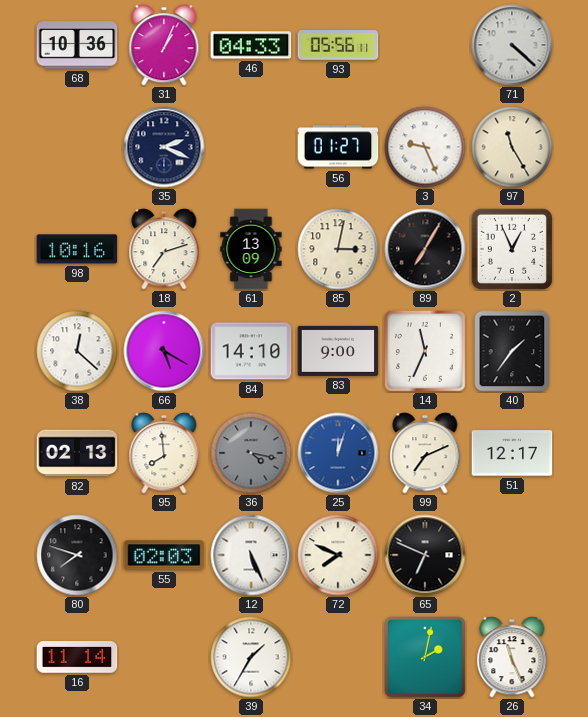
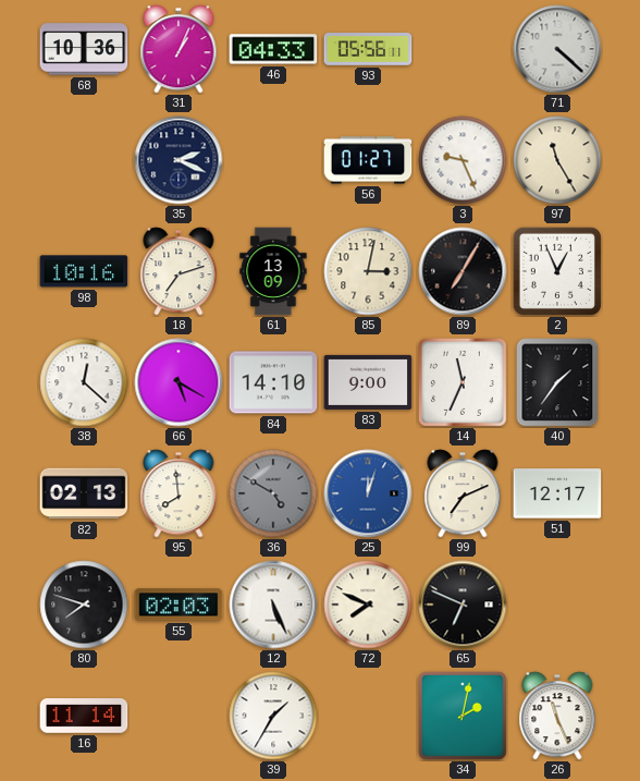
36: 4:17 -> 4:50 (273, 493)
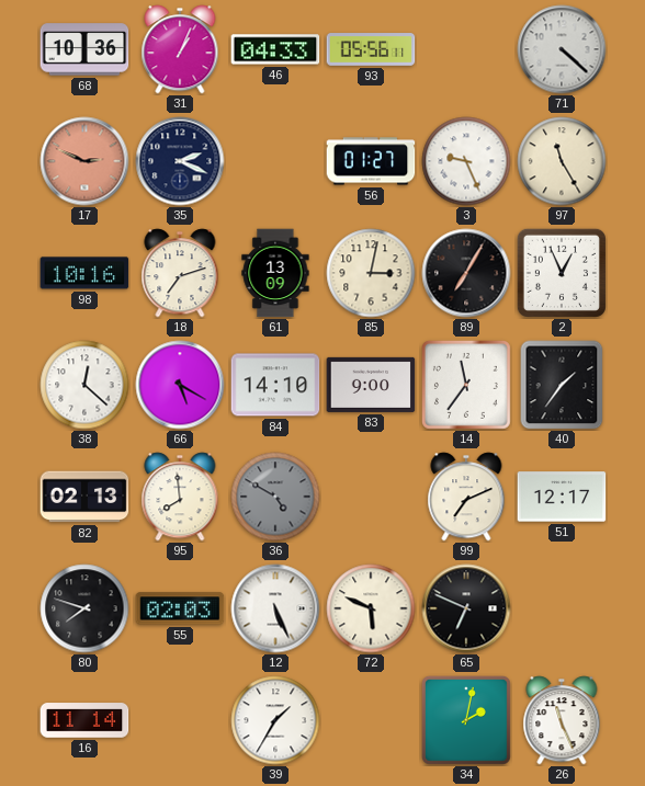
17: none -> 2:49 (84, 161)
14: 11:34 -> 11:36 (466, 385)
25: 12:03 -> none (368, 493)
72: 7:49 -> 5:49 (371, 608)
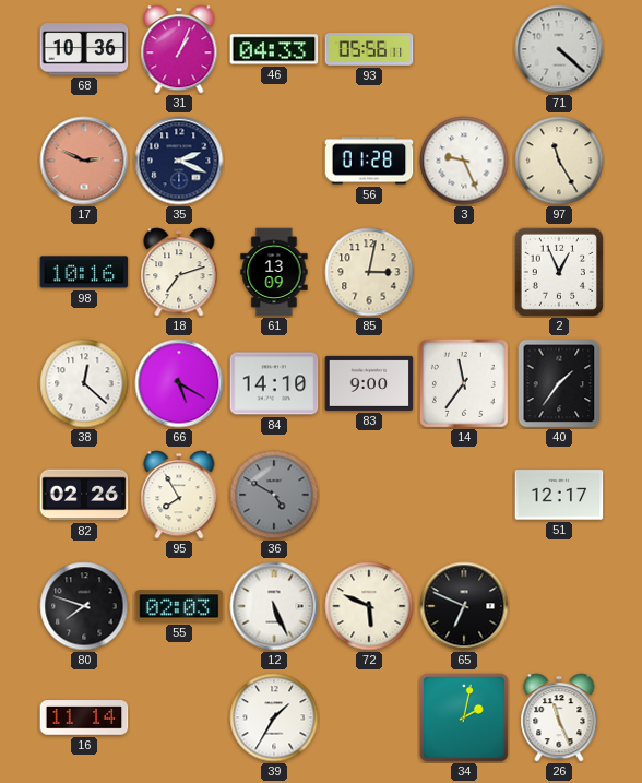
56: 01:27 -> 01:28 (369, 161)
89: 7:05 -> none (466, 273)
82: 02:13 -> 02:26 (84, 495)
95: 7:59 -> 7:55 (179, 495)
99: 7:11 -> none (466, 497)
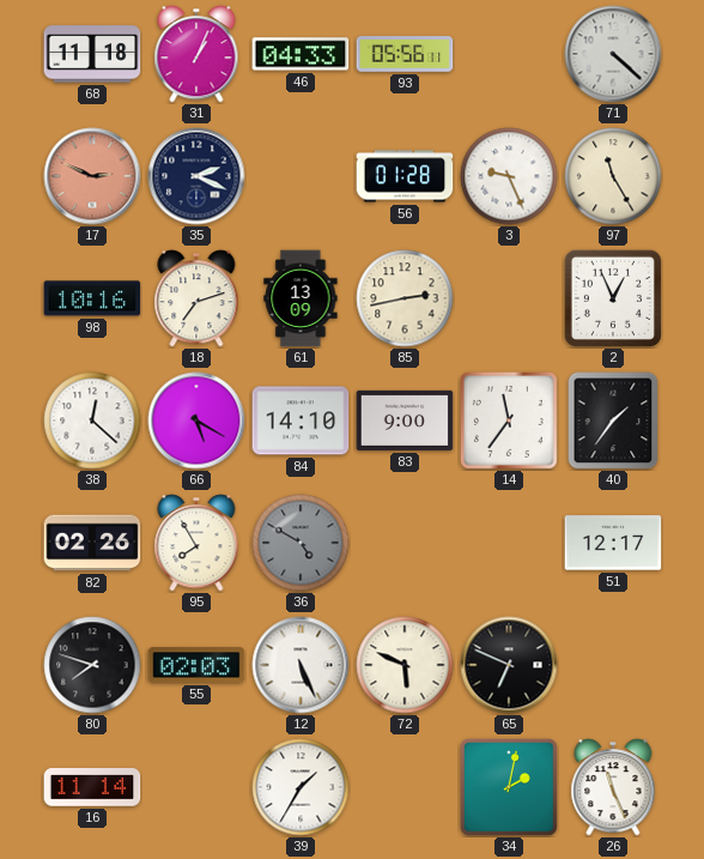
68: 10:36 -> 11:18 (92, 54)
85: 3:02 -> 2:43 (405, 298)
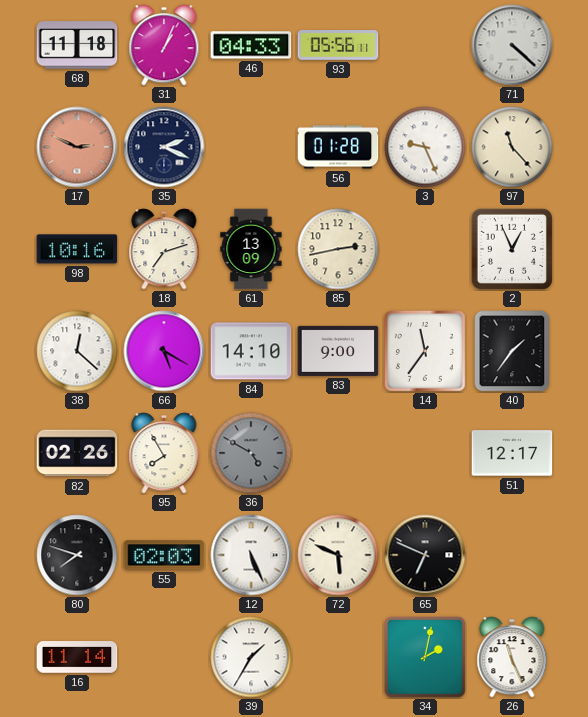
97: 11:25 -> 11:23 (512, 147)
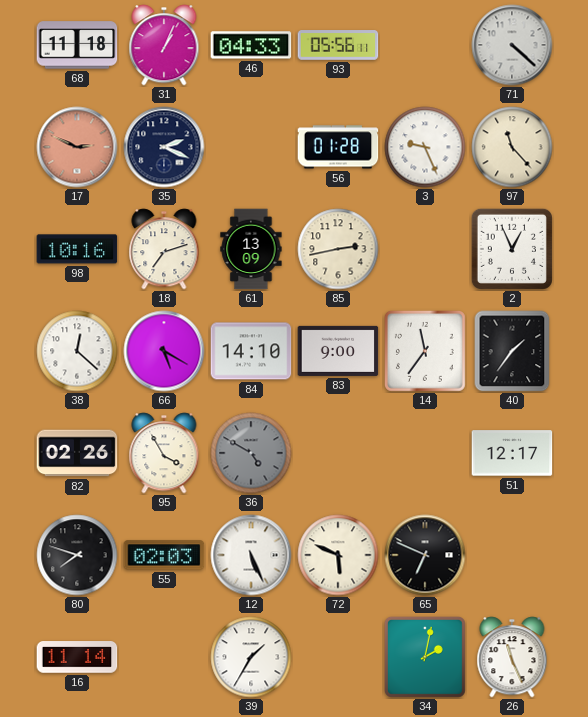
95: 7:55 -> 3:55 (164, 453)
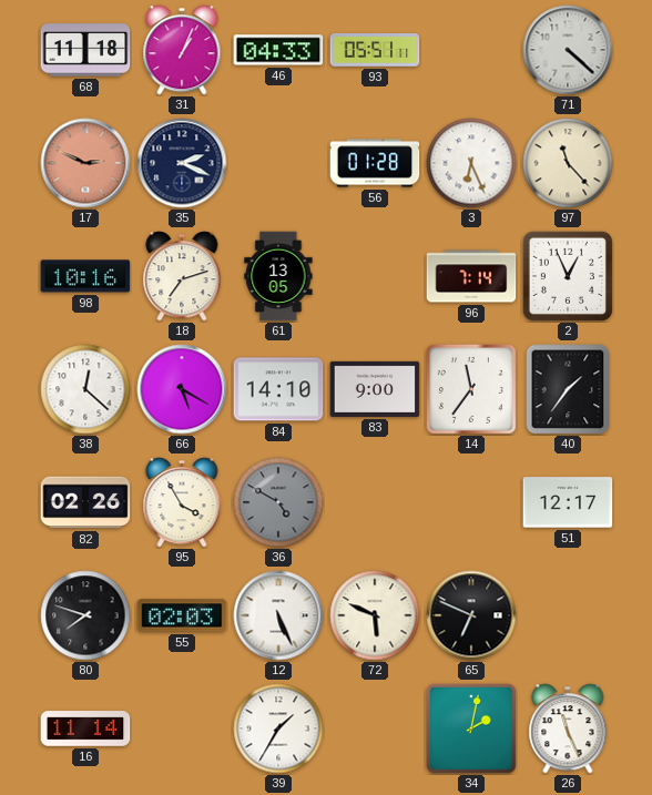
93: 05:56 -> 05:51 (375, 50)
3: 9:26 -> 6:26 (471, 163)
61: 13:09 -> 13:05 (278, 276)
85: 2:43 -> none (338, 249)
96: none -> 7:14 (471, 276)
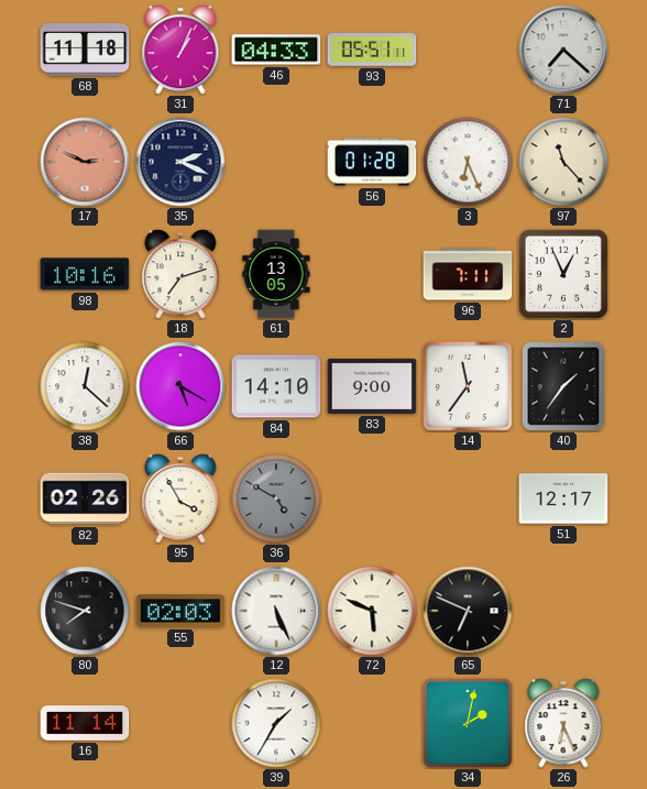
71: 4:22 -> 7:22 (563, 50)
96: 7:14 -> 7:11 (468, 274)
26: 11:26 -> 6:26 (563, 723)
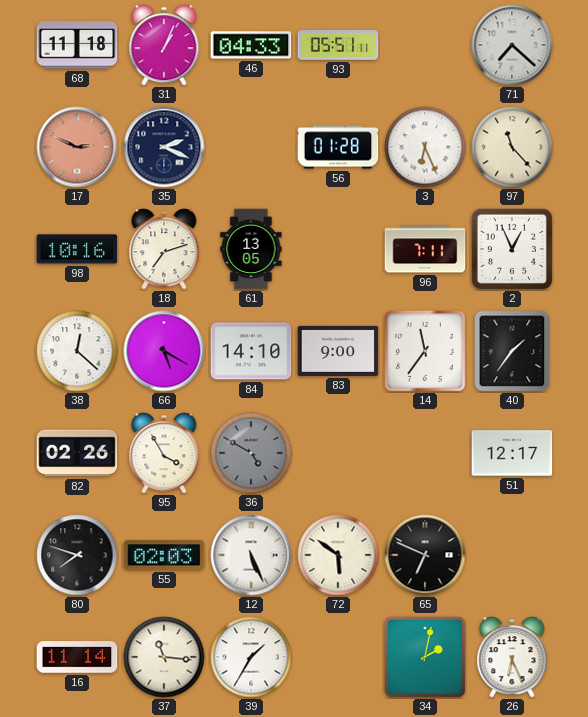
72: 5:49 -> 5:51 (338, 555)
37: none -> 11:16 (164, 657)
